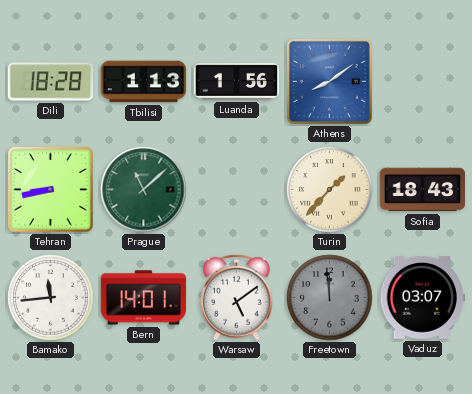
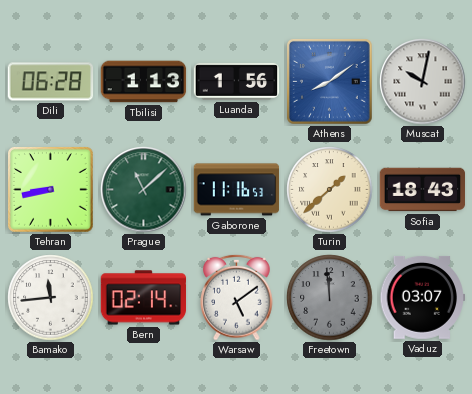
Dili: 18:28 -> 06:28 (51, 82)
Muscat: none -> 10:02 (423, 82)
Gaborone: none -> 11:16 (237, 190)
Turin: 1:37 -> 1:38 (330, 190)
Bern: 14:01 -> 02:14 (144, 298)
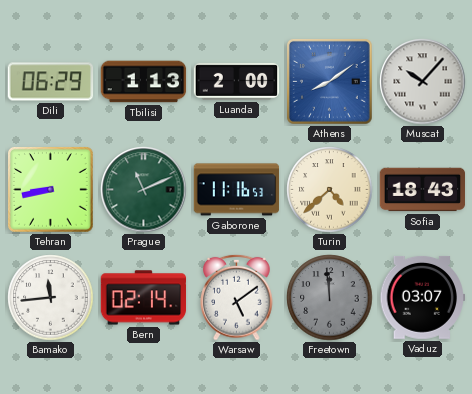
Dili: 06:28 -> 06:29 (51, 82)
Luanda: 1:56 -> 2:00 (237, 81)
Muscat: 10:02 -> 10:07 (423, 82)
Prague: 11:08 -> 11:11 (144, 190)
Turin: 1:38 -> 4:38 (330, 190)
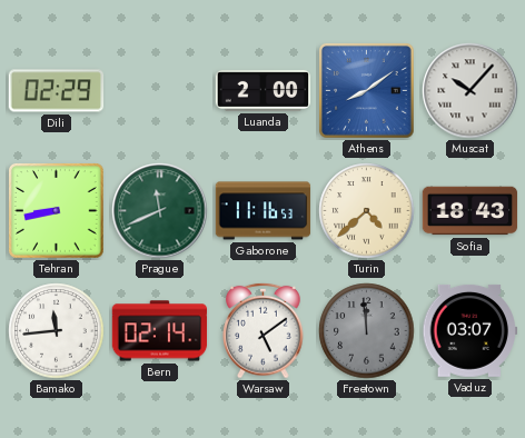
Dili: 06:29 -> 02:29 (57, 91)
Tbilisi: 1:13 -> none (144, 82)
Prague: 11:11 -> 11:41 (160, 211)
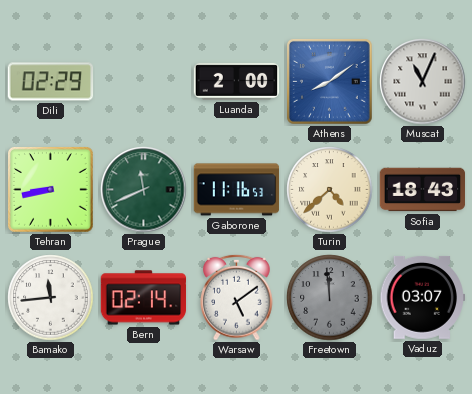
Muscat: 10:07 -> 11:04 (423, 82)
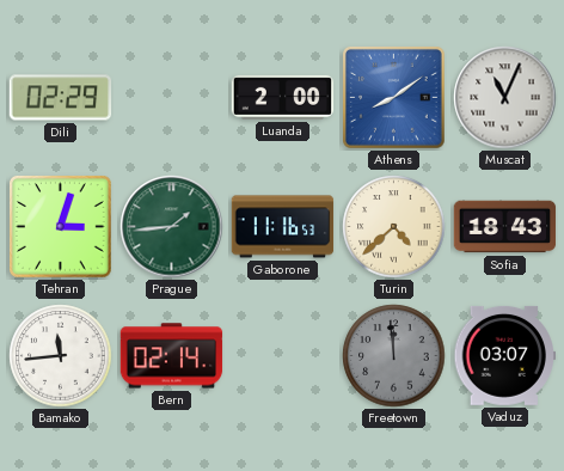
Tehran: 8:43 -> 3:03 (61, 227)
Prague: 11:41 -> 1:44 (172, 227)
Warsaw: 5:09 -> none (237, 297)
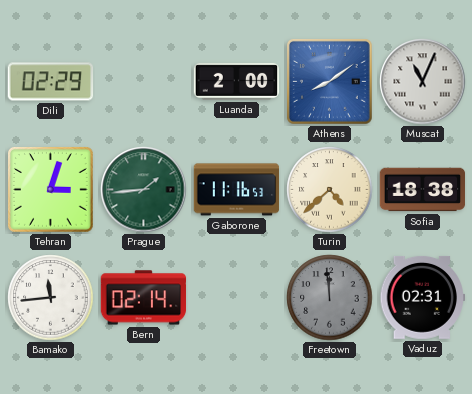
Sofia: 18:43 -> 18:38 (423, 190)
Vaduz: 03:07 -> 02:31 (423, 297)
